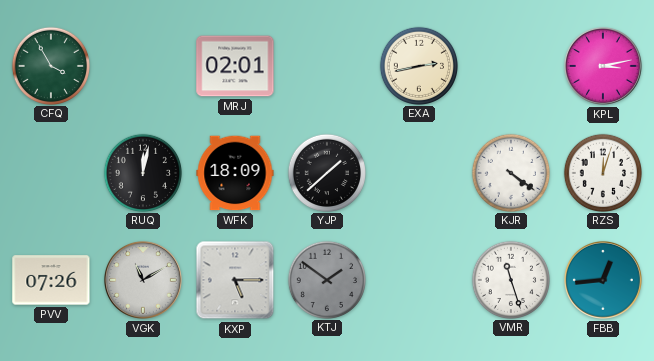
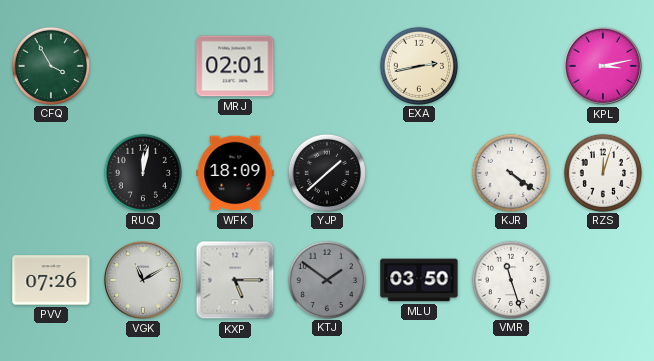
MLU: none -> 03:50 (419, 280)
FBB: 12:44 -> none (603, 280)
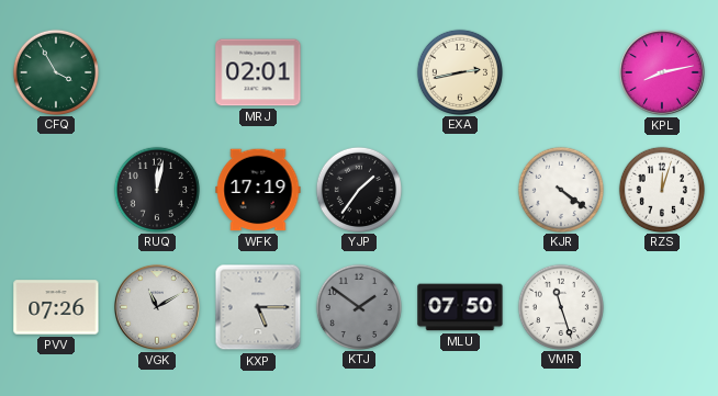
KPL: 3:13 -> 8:13 (662, 72)
WFK: 18:09 -> 17:19 (258, 190)
YJP: 1:38 -> 1:36 (358, 189)
MLU: 03:50 -> 07:50 (460, 307)
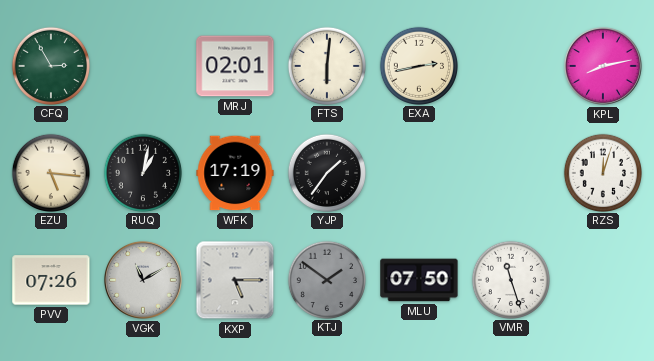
CFQ: 3:55 -> 2:55 (50, 65)
FTS: none -> 6:01 (326, 65)
EZU: none -> 5:16 (50, 172)
RUQ: 12:02 -> 1:02 (142, 172)
KJR: 4:21 -> none (560, 189)
